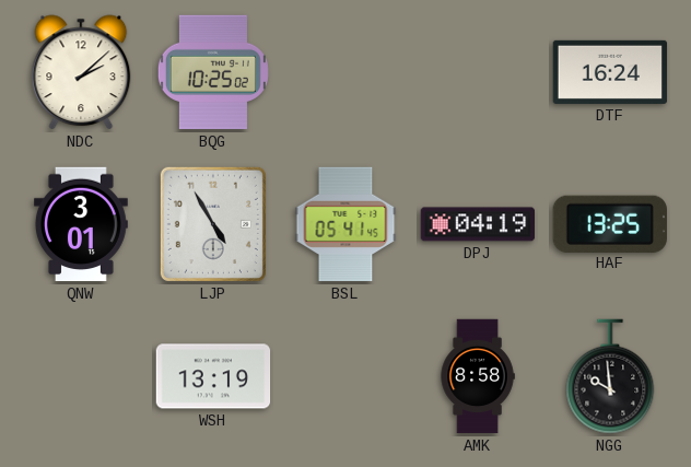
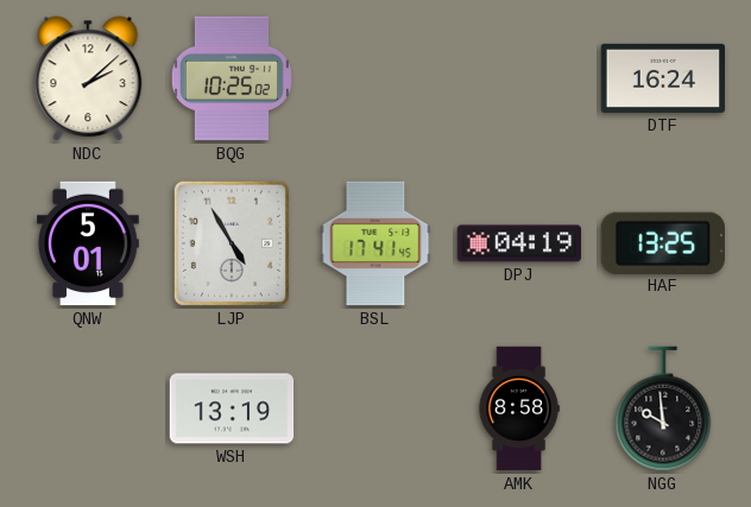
QNW: 3:01 -> 5:01 (89, 243)
BSL: 05:41 -> 17:41 (375, 243)
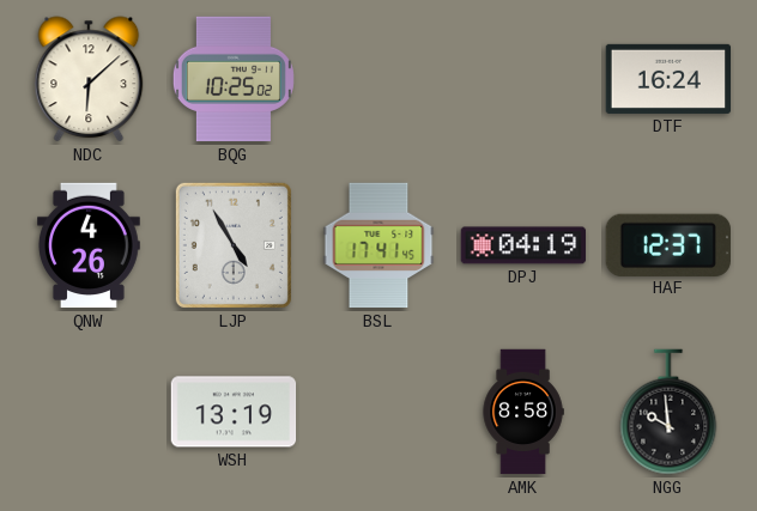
NDC: 2:08 -> 6:08 (89, 79)
QNW: 5:01 -> 4:26 (90, 245)
HAF: 13:25 -> 12:37 (668, 244)
